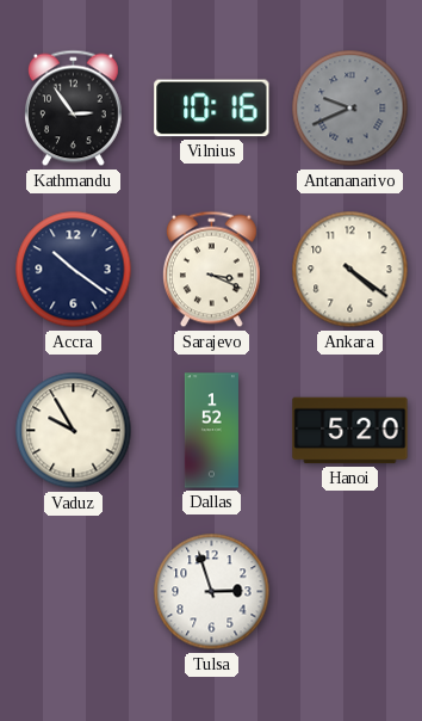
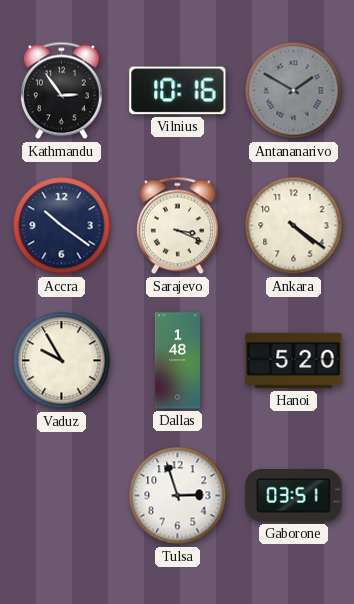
Antananarivo: 9:41 -> 1:50 (294, 91)
Dallas: 1:52 -> 1:48 (177, 361)
Gaborone: none -> 03:51 (294, 496)
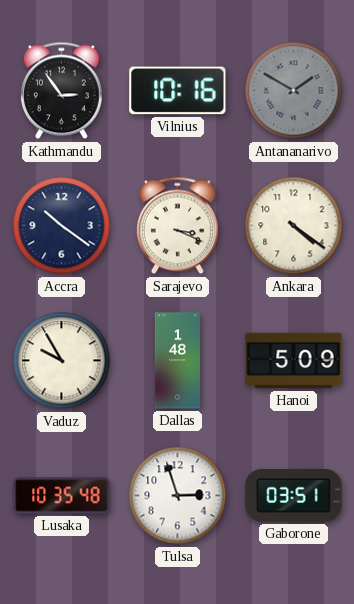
Hanoi: 5:20 -> 5:09 (294, 361)
Lusaka: none -> 10:35 (62, 496)
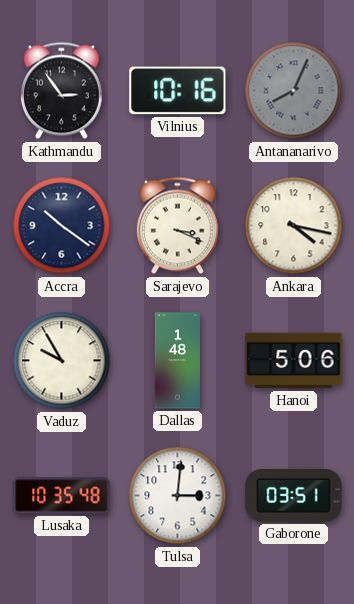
Antananarivo: 1:50 -> 8:04 (294, 91)
Ankara: 4:21 -> 4:17 (294, 226)
Hanoi: 5:09 -> 5:06 (294, 361)
Tulsa: 2:57 -> 3:01 (178, 496)
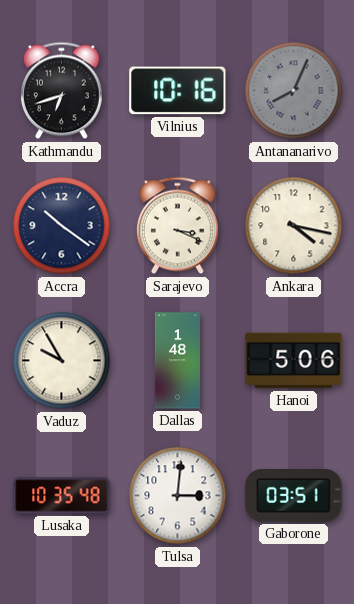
Kathmandu: 2:54 -> 6:42 (61, 91)
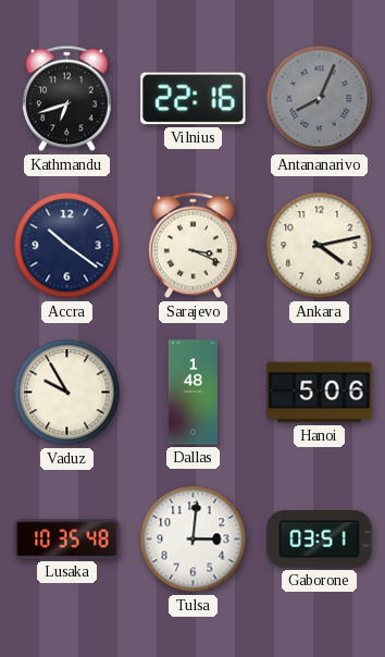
Vilnius: 10:16 -> 22:16 (194, 99)
Ankara: 4:17 -> 4:13 (320, 246)
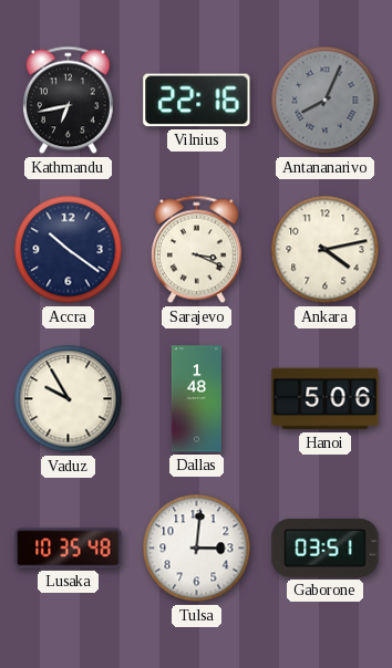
Kathmandu: 6:42 -> 6:43 (68, 101)
